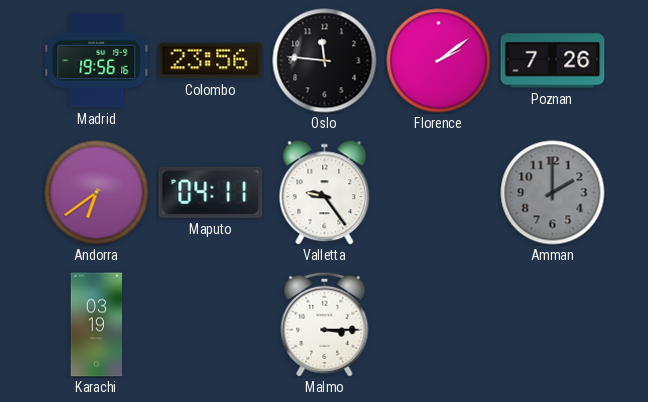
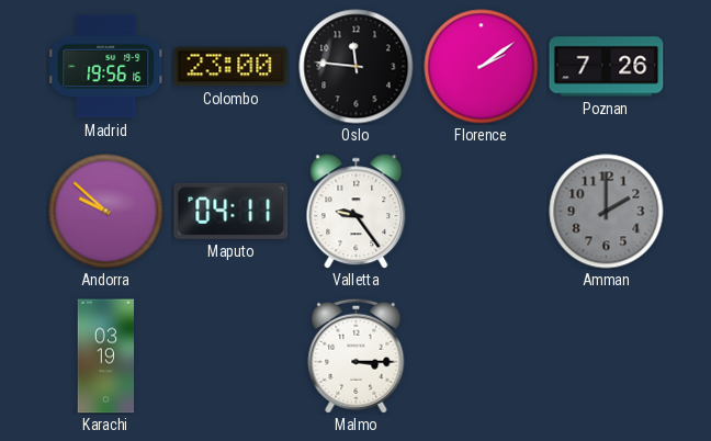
Colombo: 23:56 -> 23:00 (232, 67)
Andorra: 6:39 -> 9:52 (106, 212)
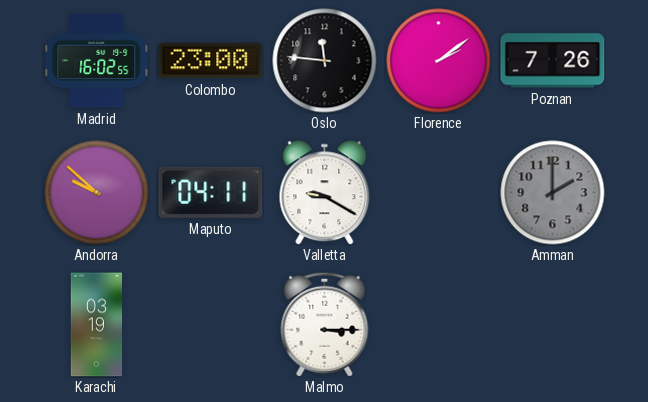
Madrid: 19:56 -> 16:02 (97, 61)
Valletta: 9:24 -> 9:20 (325, 193)
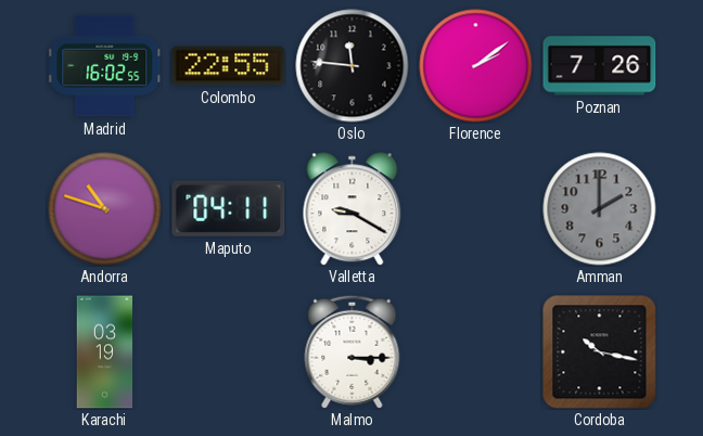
Colombo: 23:00 -> 22:55 (229, 66)
Andorra: 9:52 -> 10:48 (105, 209)
Cordoba: none -> 10:17 (600, 352)
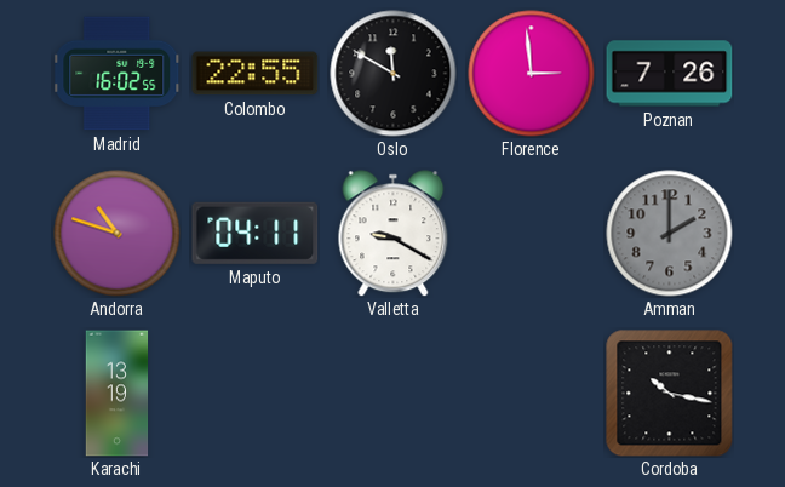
Oslo: 11:46 -> 11:50 (394, 74)
Florence: 2:09 -> 2:59 (532, 74)
Karachi: 03:19 -> 13:19 (118, 394)
Malmo: 3:15 -> none (353, 351)
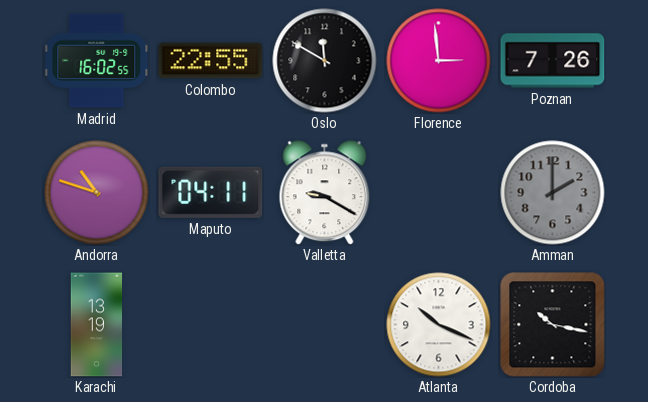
Atlanta: none -> 10:19 (439, 325)
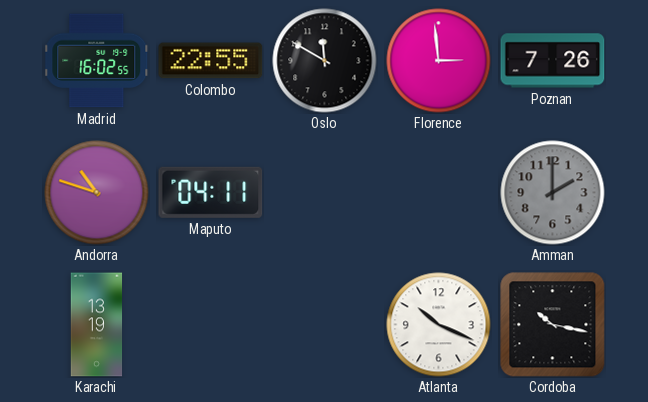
Valletta: 9:20 -> none (325, 193)
